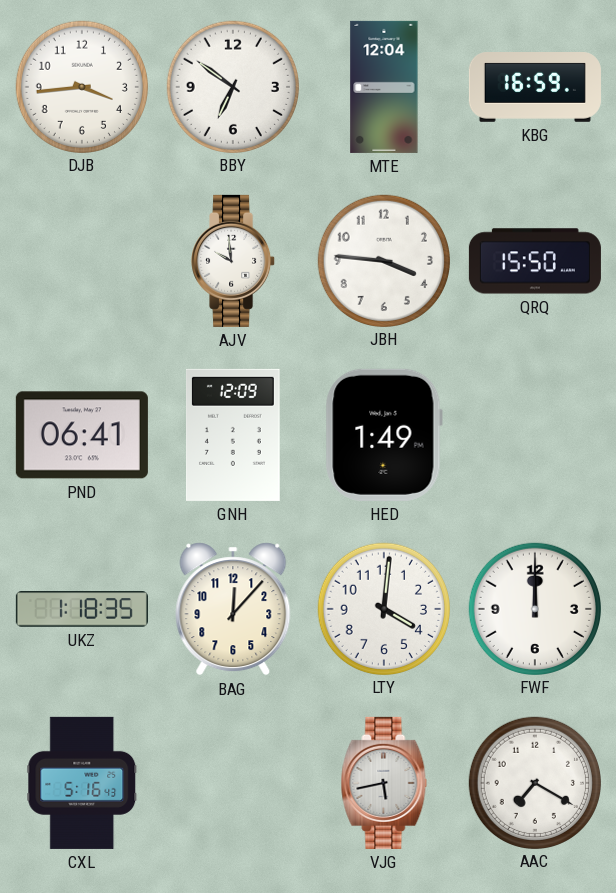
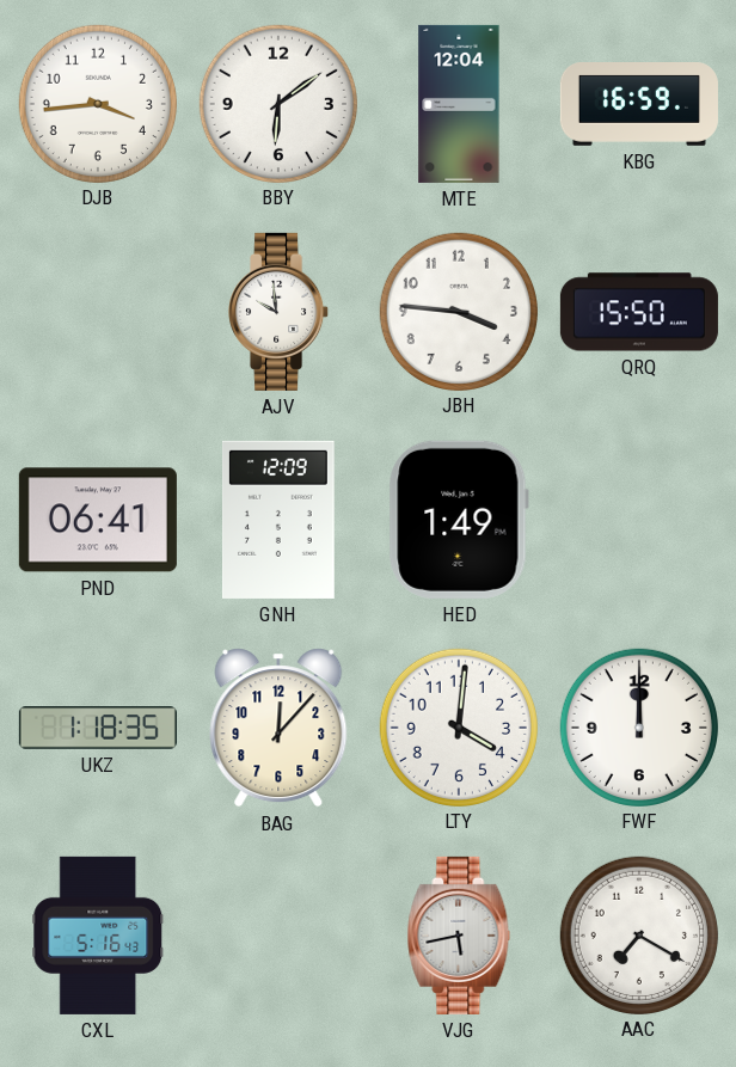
BBY: 6:51 -> 6:09 (277, 103)
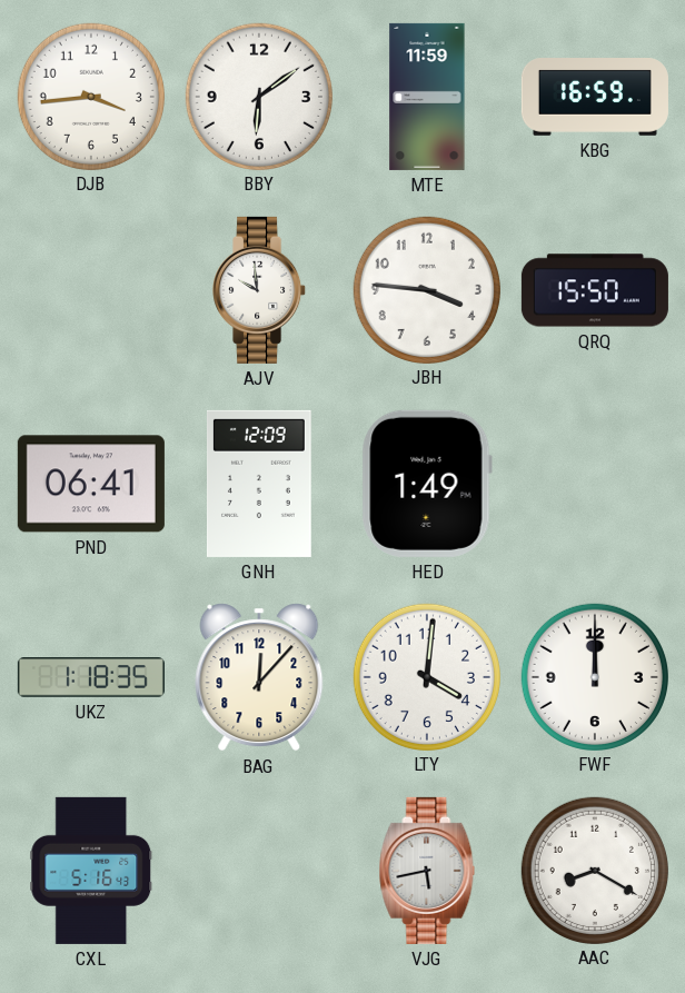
MTE: 12:04 -> 11:59 (427, 97)
AAC: 7:20 -> 8:20 (594, 870)
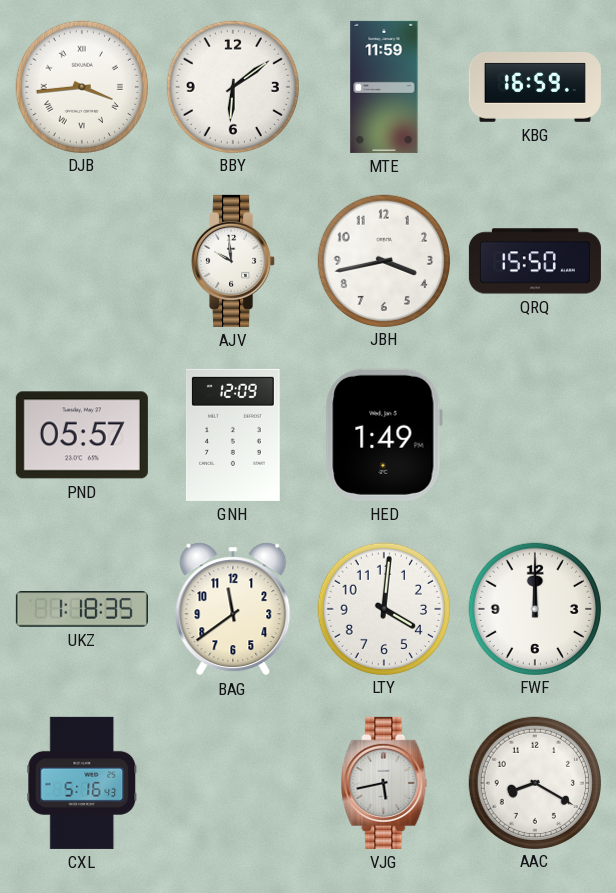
DJB numerals: Arabic -> Roman (81, 86)
JBH: 3:46 -> 3:43 (383, 260)
PND: 06:41 -> 05:57 (82, 435)
BAG: 12:07 -> 11:39 (233, 609)
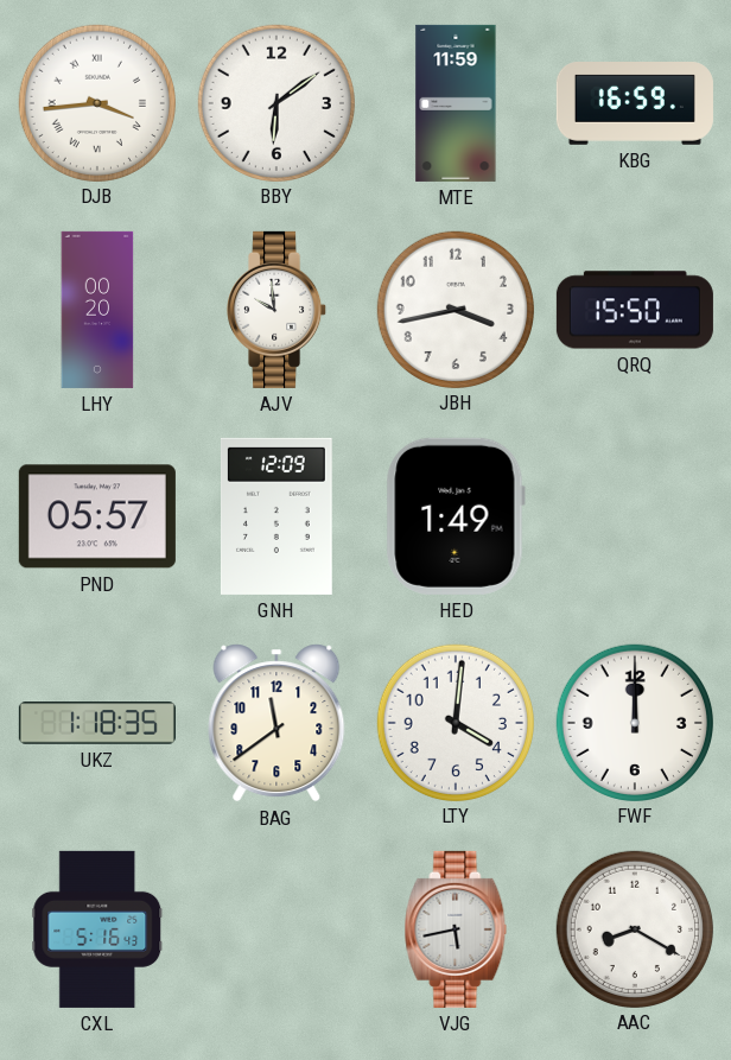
LHY: none -> 00:20 (97, 310)
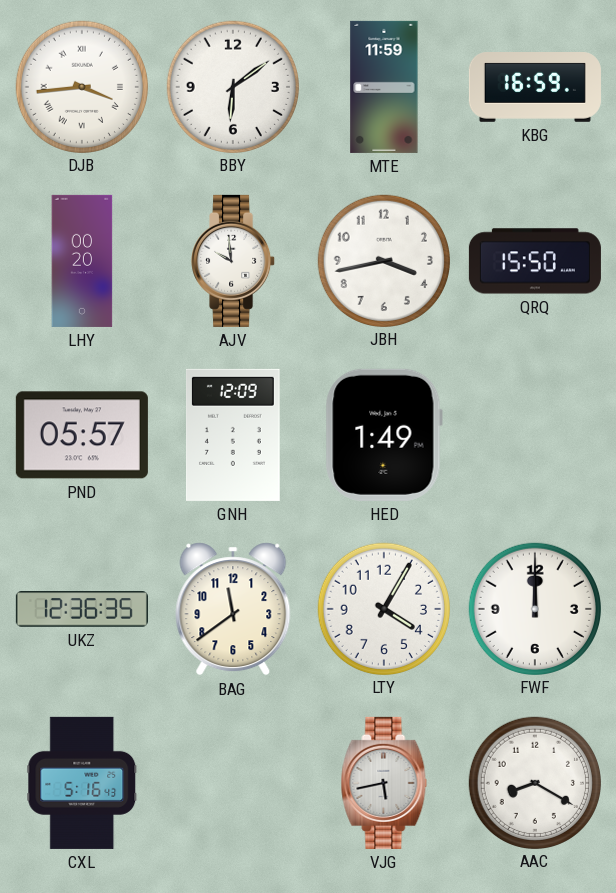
UKZ: 1:18 -> 12:36 (82, 609)
LTY: 4:01 -> 4:05 (383, 608)
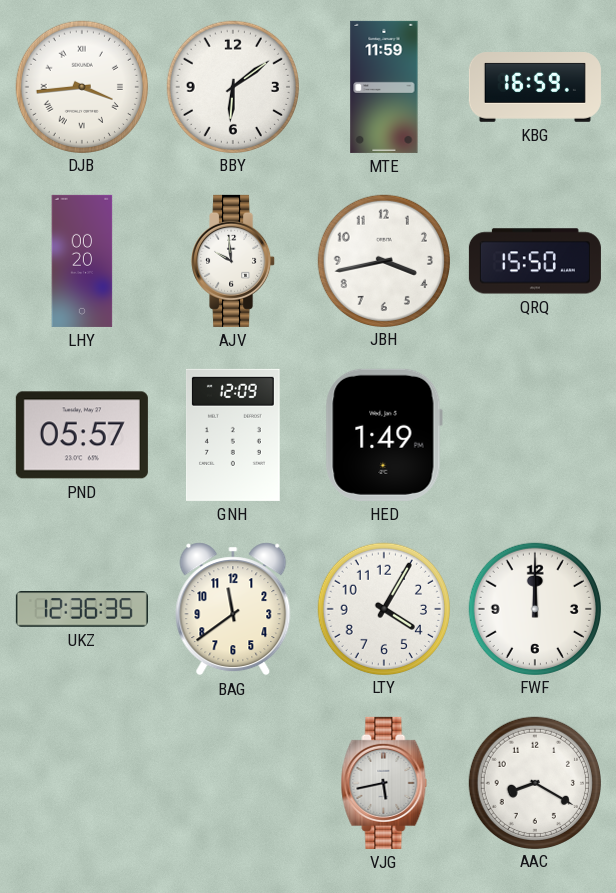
CXL: 5:16 -> none (82, 783)
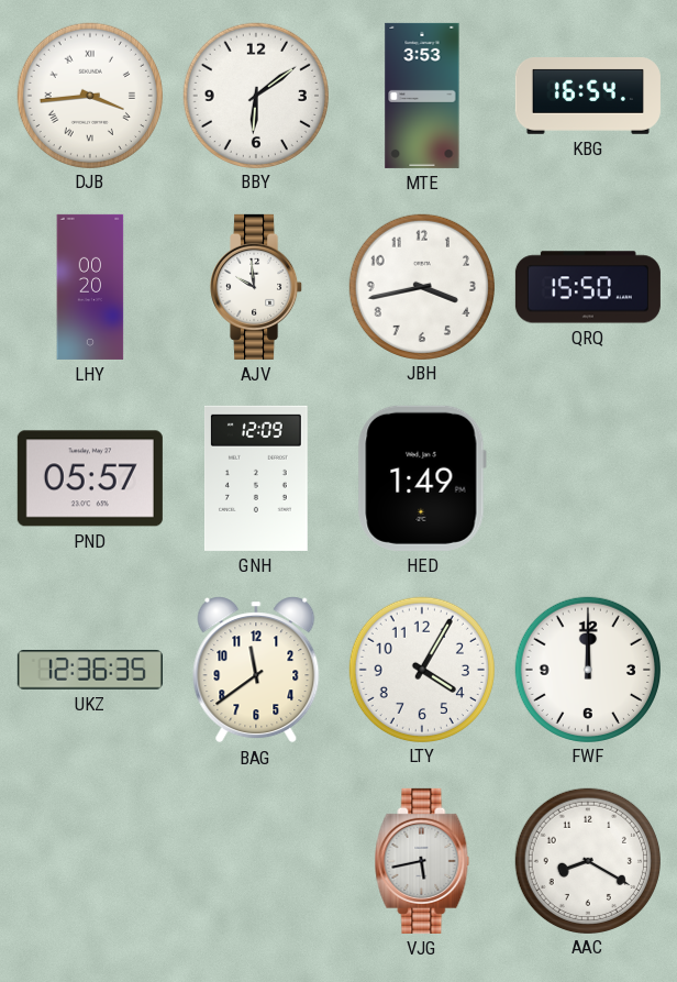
MTE: 11:59 -> 3:53 (422, 96)
KBG: 16:59 -> 16:54 (588, 96)
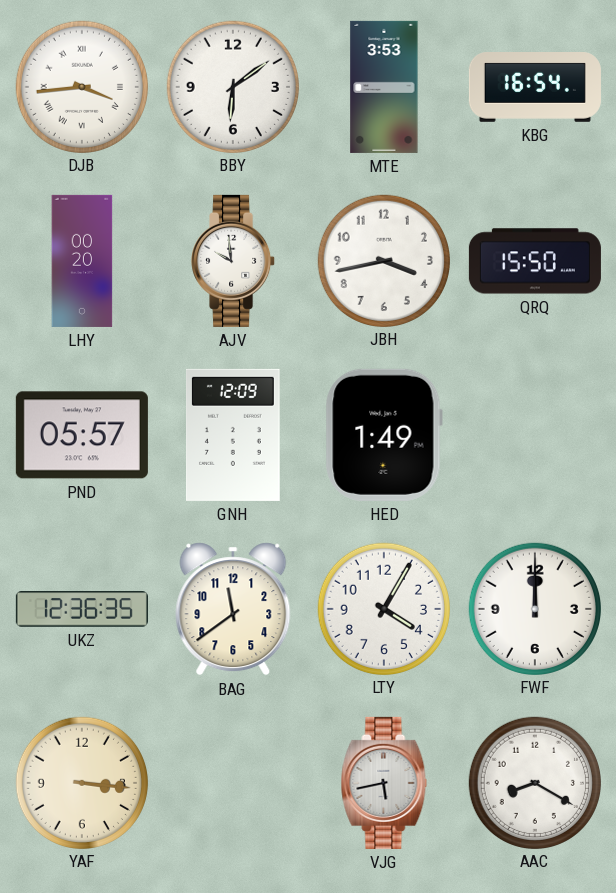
YAF: none -> 3:16 (81, 782)
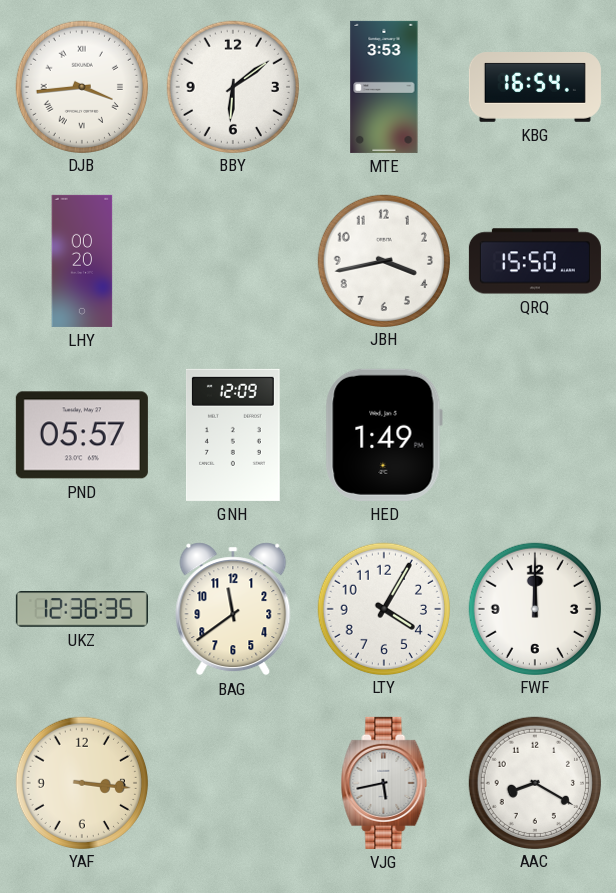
AJV: 9:59 -> none (234, 261)
